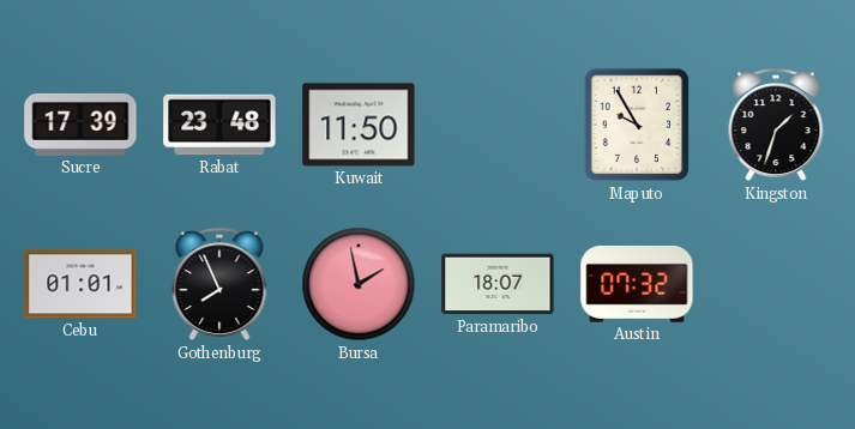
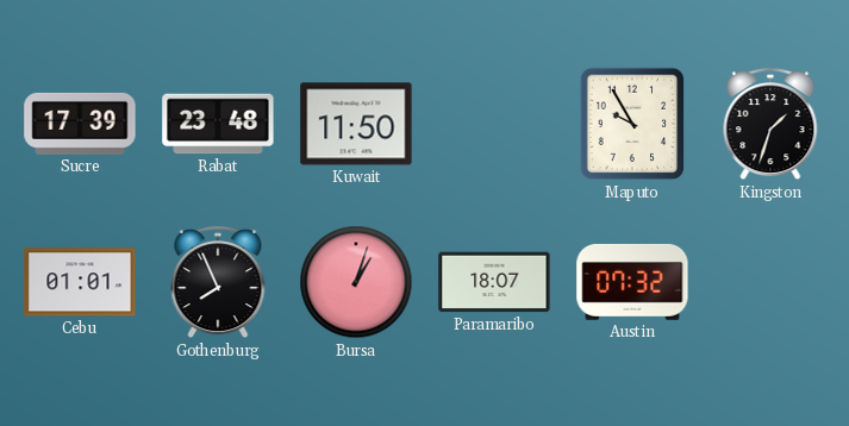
Bursa: 1:58 -> 1:03 (356, 282)
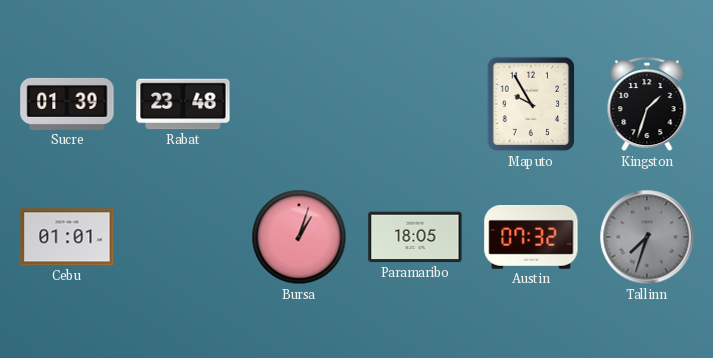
Sucre: 17:39 -> 01:39 (67, 104)
Kuwait: 11:50 -> none (356, 124)
Gothenburg: 7:56 -> none (218, 283)
Paramaribo: 18:07 -> 18:05 (415, 237)
Tallinn: none -> 7:33 (647, 237)
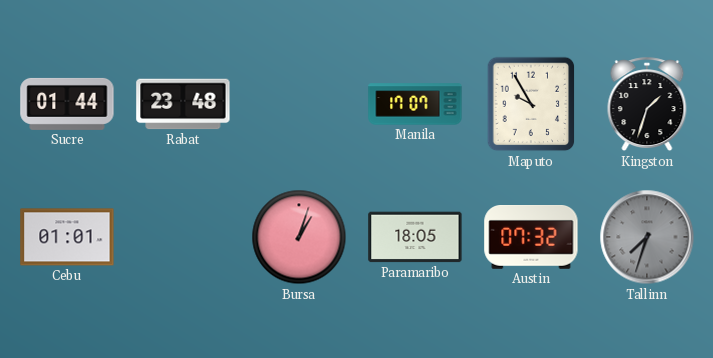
Sucre: 01:39 -> 01:44 (67, 104)
Manila: none -> 17:07 (415, 104)
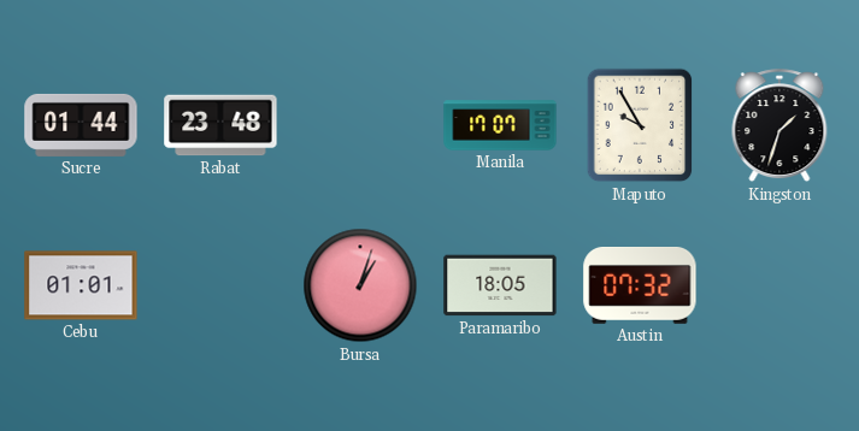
Tallinn: 7:33 -> none (647, 237)
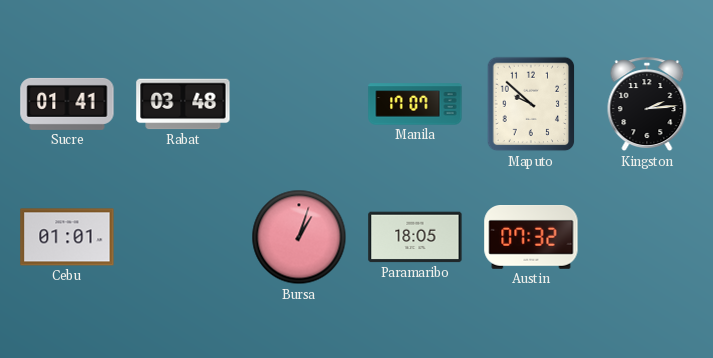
Sucre: 01:44 -> 01:41 (67, 104)
Rabat: 23:48 -> 03:48 (183, 104)
Maputo: 9:55 -> 9:52 (531, 104)
Kingston: 1:33 -> 2:14 (647, 105)
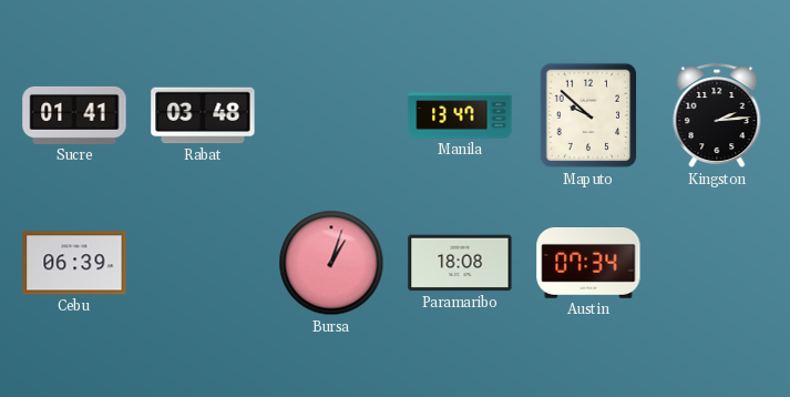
Manila: 17:07 -> 13:47 (460, 115)
Cebu: 01:01 -> 06:39 (74, 263)
Paramaribo: 18:05 -> 18:08 (460, 263)
Austin: 07:32 -> 07:34 (588, 264)
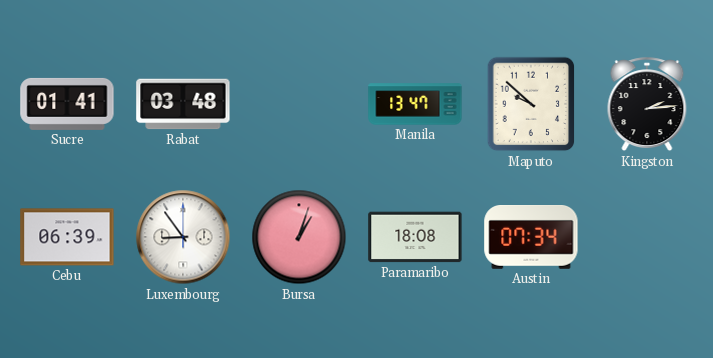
Luxembourg: none -> 8:54 (183, 237)
